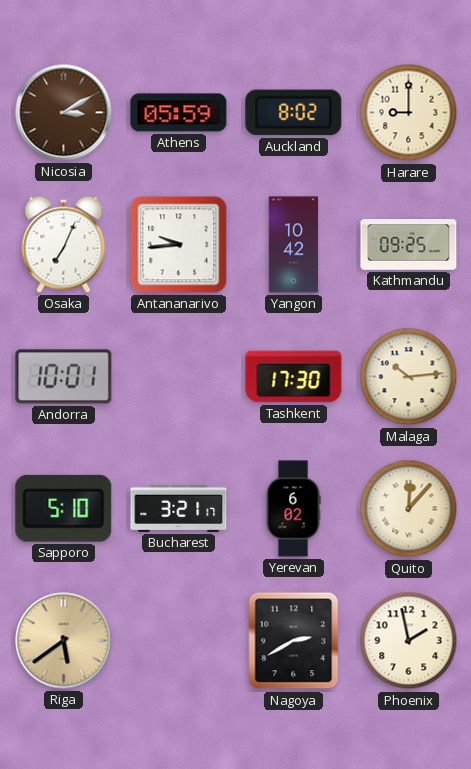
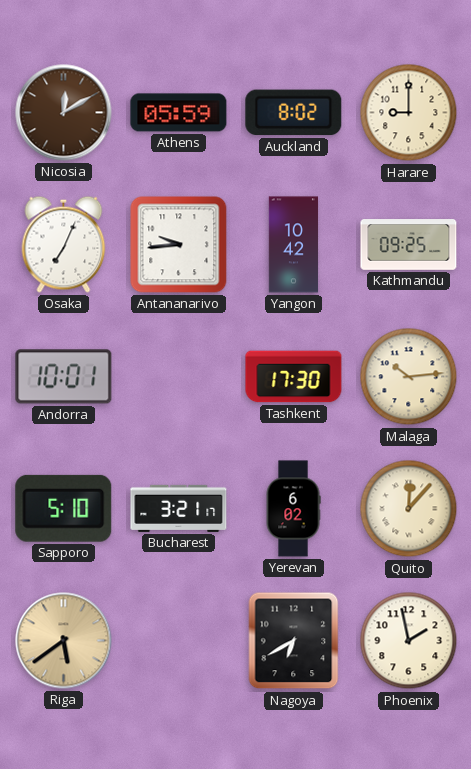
Nicosia: 3:10 -> 12:10 (64, 113)
Nagoya: 2:40 -> 6:40 (294, 641)
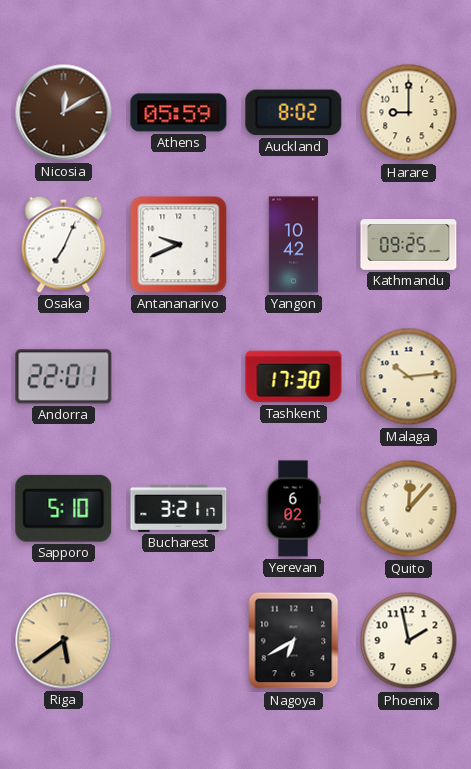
Antananarivo: 9:44 -> 9:41 (179, 245)
Andorra: 10:01 -> 22:01 (64, 377)
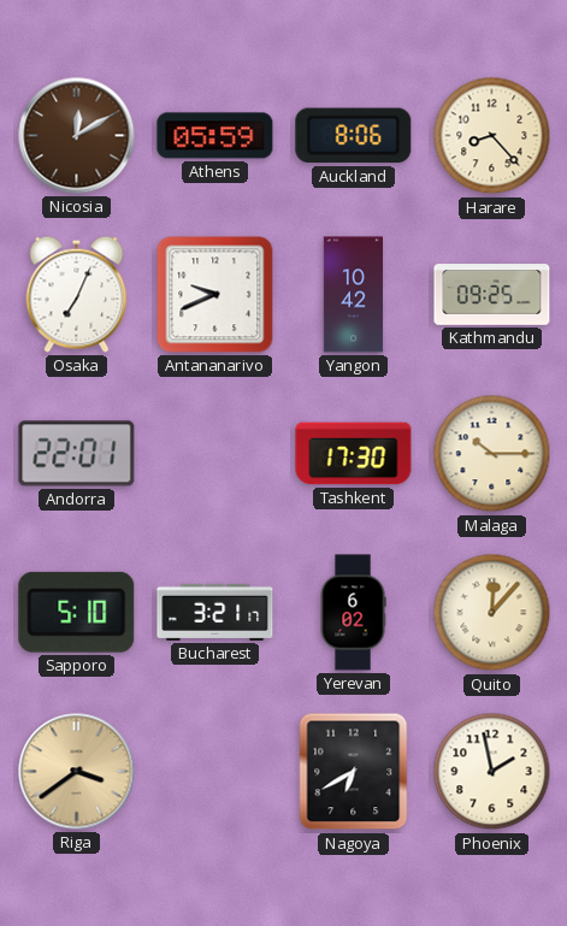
Auckland: 8:02 -> 8:06 (354, 136)
Harare: 9:00 -> 8:23 (492, 136)
Malaga: 10:14 -> 10:15 (492, 454)
Riga: 5:39 -> 3:39 (77, 772)
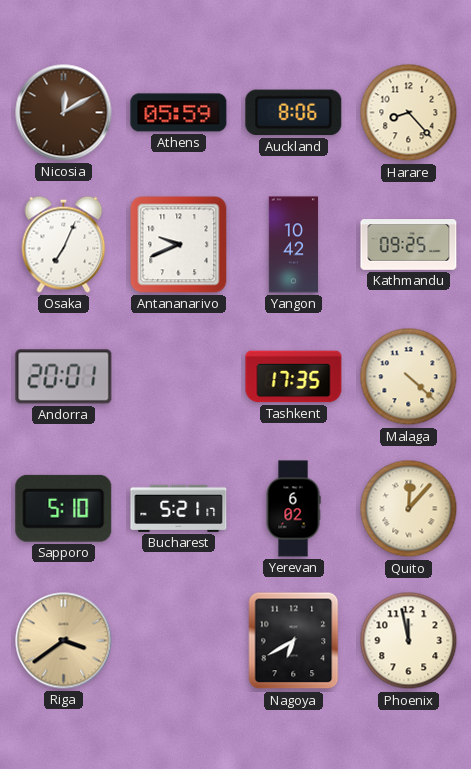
Andorra: 22:01 -> 20:01 (64, 377)
Tashkent: 17:30 -> 17:35 (294, 377)
Malaga: 10:15 -> 4:22 (409, 377)
Bucharest: 3:21 -> 5:21 (179, 508)
Phoenix: 1:58 -> 11:58 (409, 641)
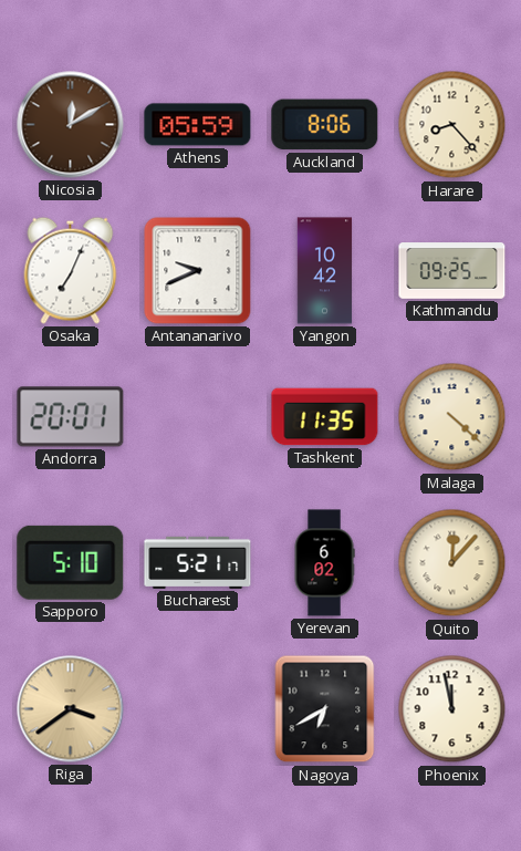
Tashkent: 17:35 -> 11:35 (325, 417)
